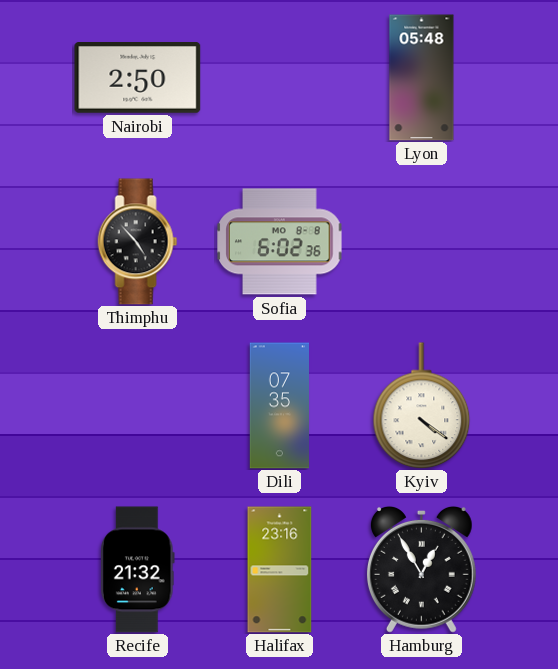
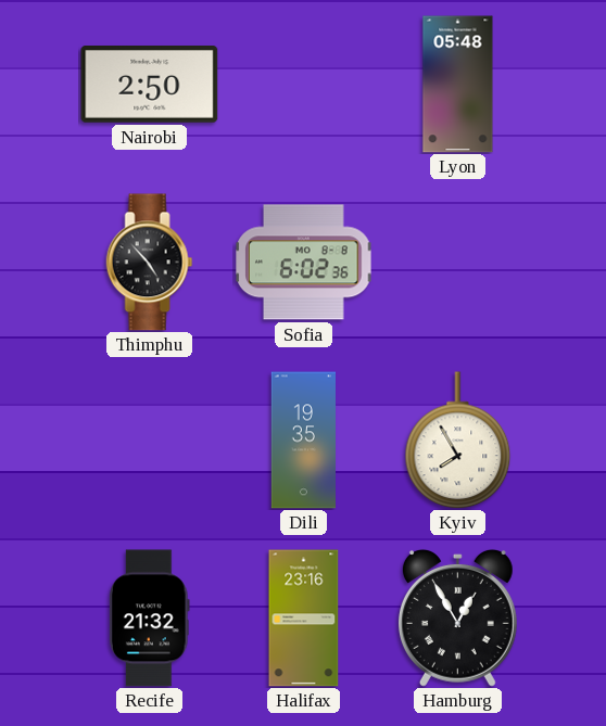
Dili: 07:35 -> 19:35 (303, 441)
Kyiv: 4:21 -> 7:55 (458, 441)
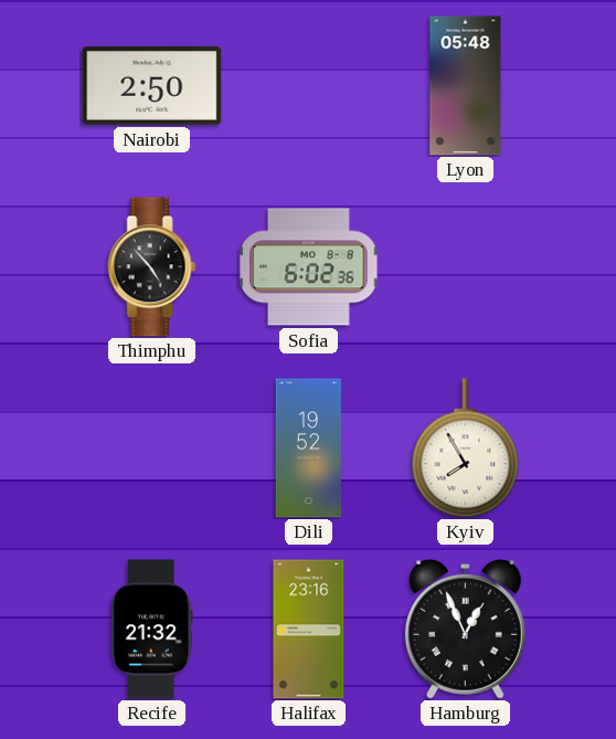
Dili: 19:35 -> 19:52 (308, 448)
Hamburg: 12:55 -> 12:56 (465, 629)
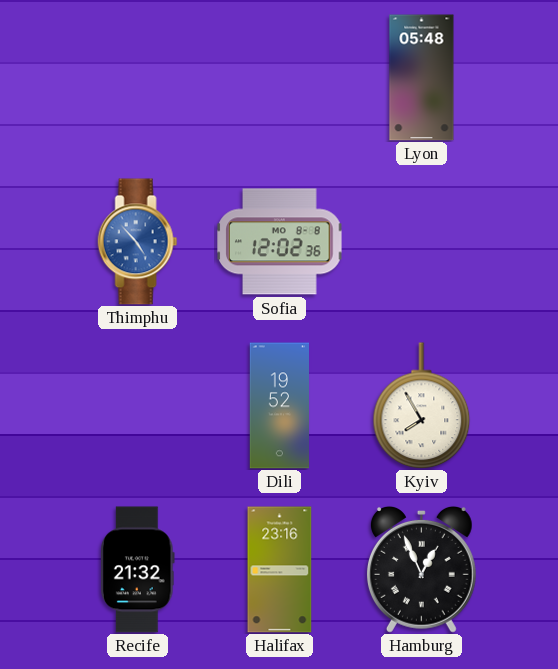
Nairobi: 2:50 -> none (152, 86)
Thimphu dial: black -> blue (138, 242)
Sofia: 6:02 -> 12:02 (280, 242)
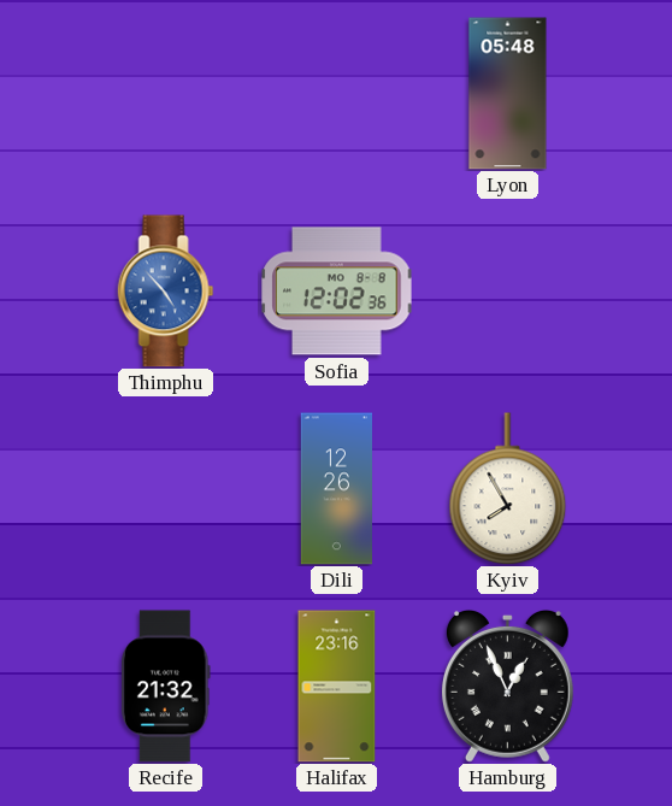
Dili: 19:52 -> 12:26 (336, 489)
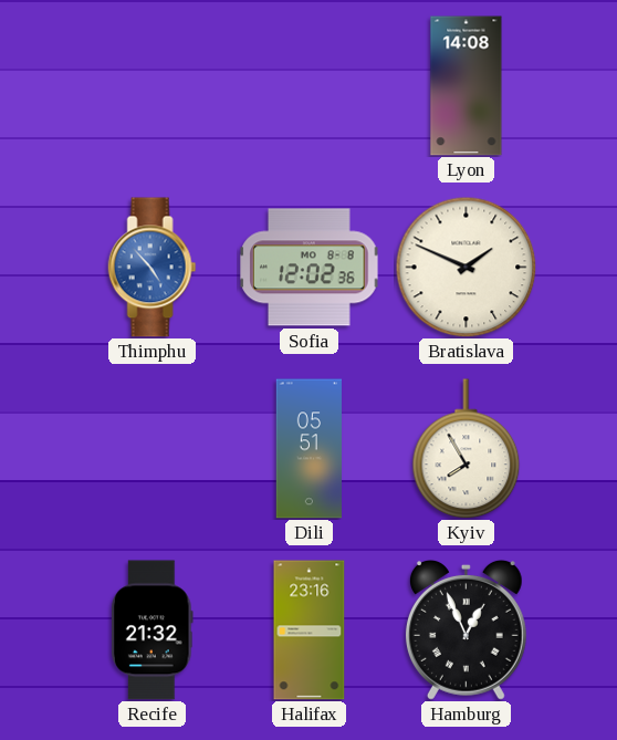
Lyon: 05:48 -> 14:08 (467, 86)
Bratislava: none -> 1:49 (466, 267)
Dili: 12:26 -> 05:51 (308, 449)
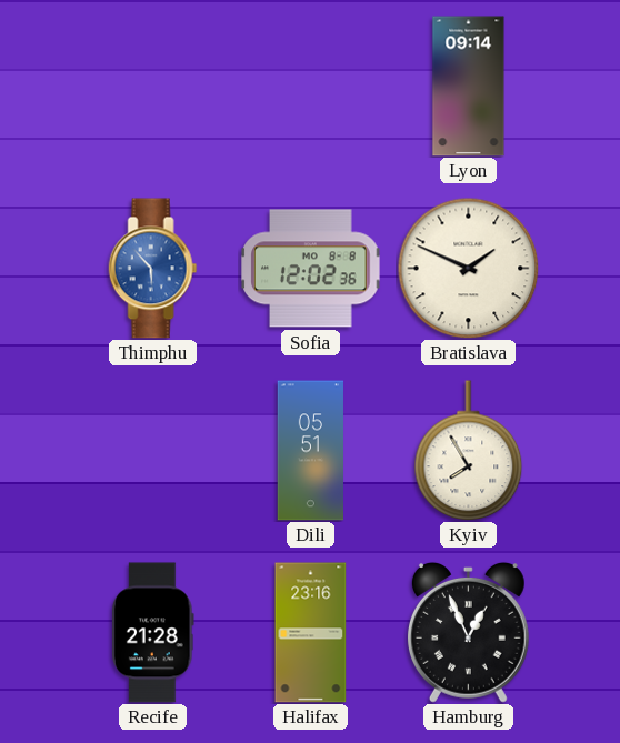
Lyon: 14:08 -> 09:14 (469, 87)
Thimphu: 4:53 -> 5:53 (153, 269)
Recife: 21:32 -> 21:28 (153, 633)
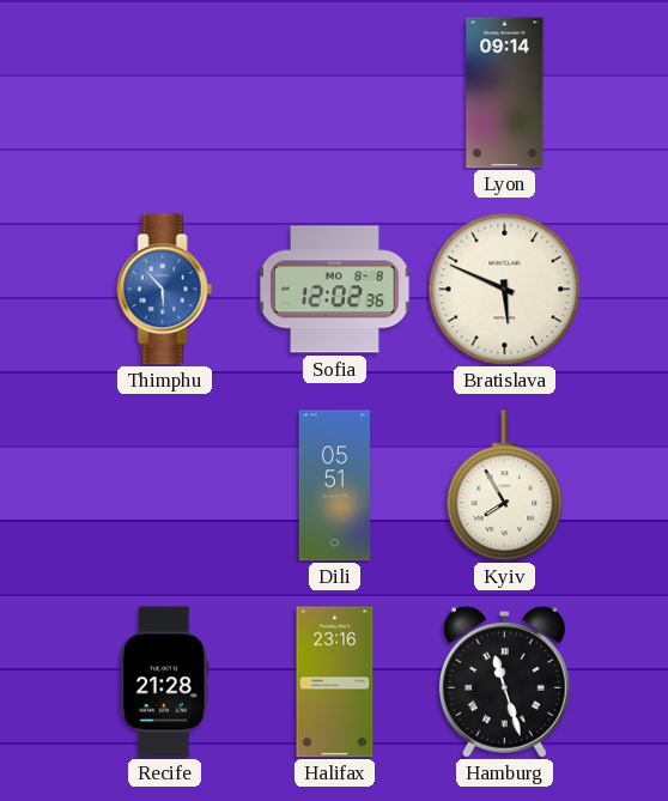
Bratislava: 1:49 -> 5:49 (504, 289)
Hamburg: 12:56 -> 11:27 (504, 681)
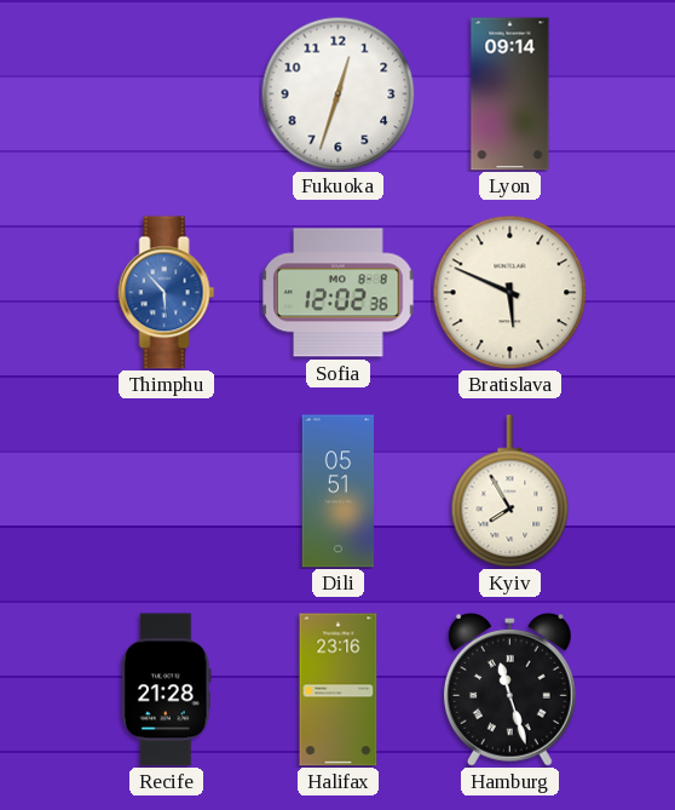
Fukuoka: none -> 12:33 (337, 93)
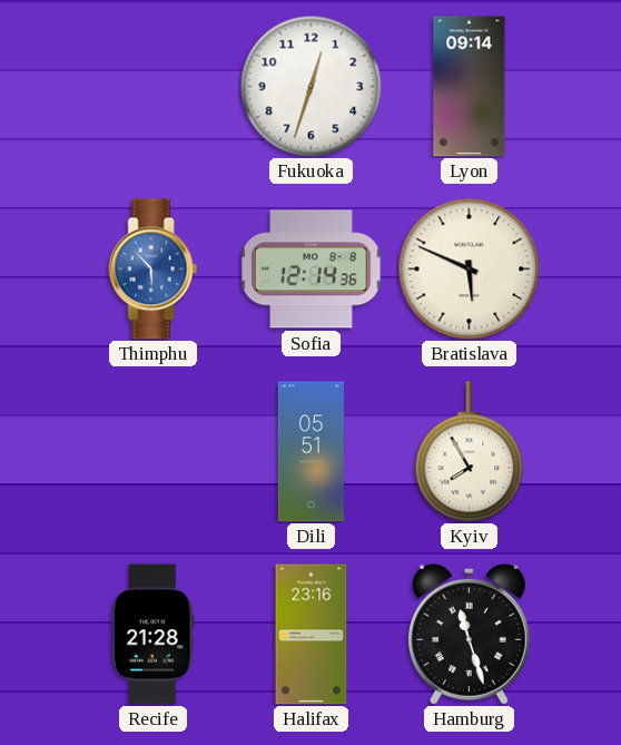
Sofia: 12:02 -> 12:14 (312, 269)
